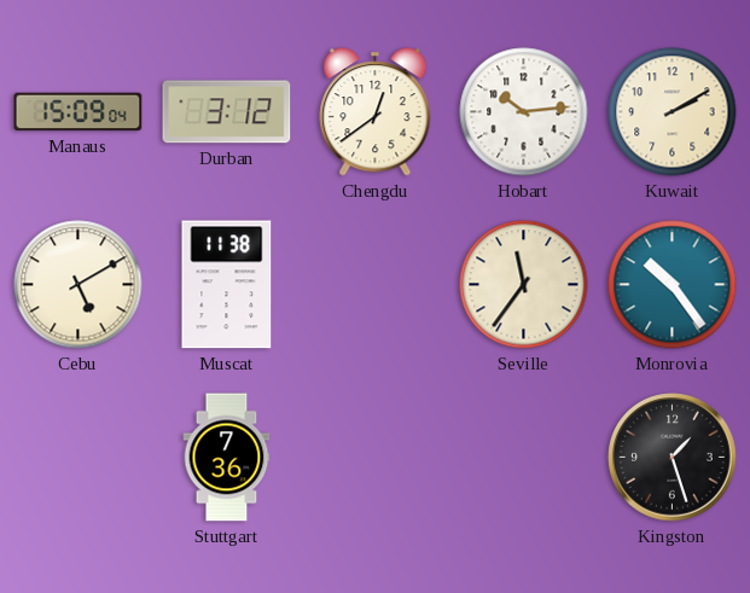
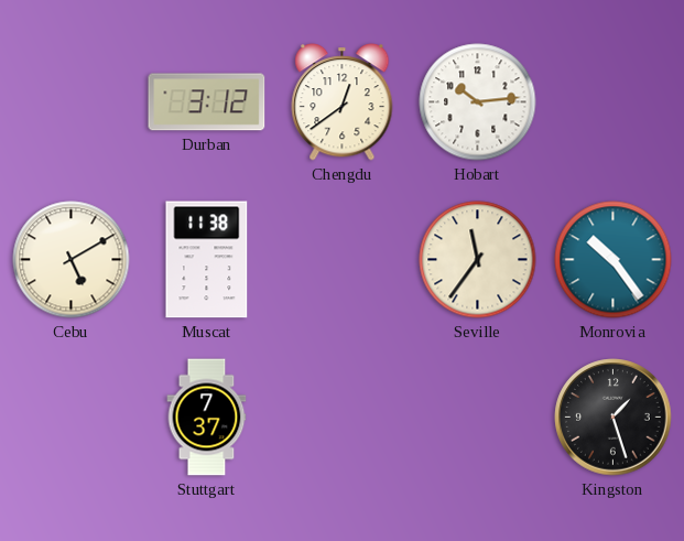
Manaus: 15:09 -> none (79, 112)
Kuwait: 2:10 -> none (673, 112)
Stuttgart: 7:36 -> 7:37 (207, 418)
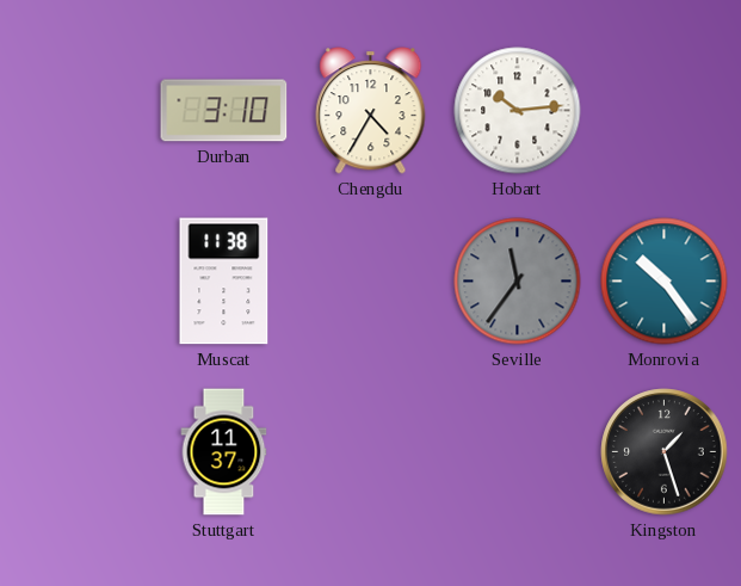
Durban: 3:12 -> 3:10 (224, 111)
Chengdu: 12:39 -> 4:35 (371, 111)
Cebu: 5:10 -> none (72, 260)
Seville dial: cream -> grey (518, 282)
Stuttgart: 7:37 -> 11:37 (224, 452)
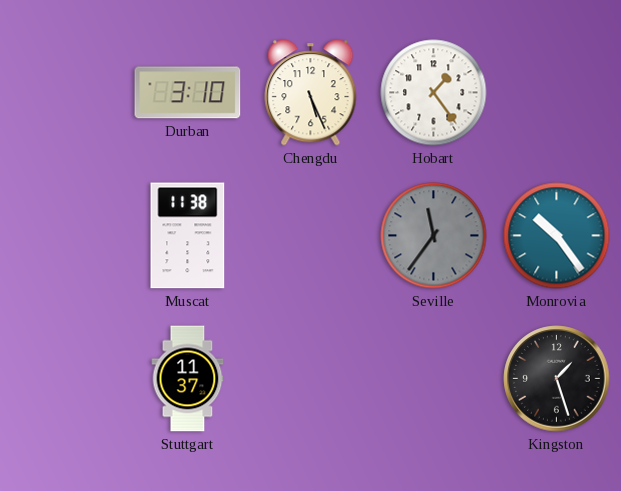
Chengdu: 4:35 -> 5:26 (311, 93)
Hobart: 10:14 -> 1:24 (434, 93)
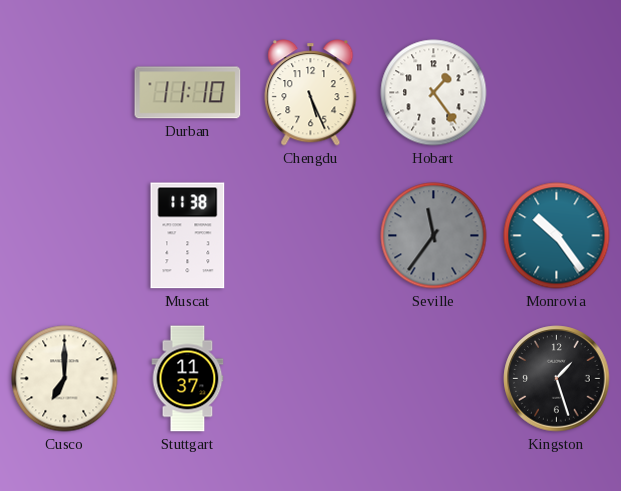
Durban: 3:10 -> 11:10 (188, 93)
Cusco: none -> 7:00 (65, 379)
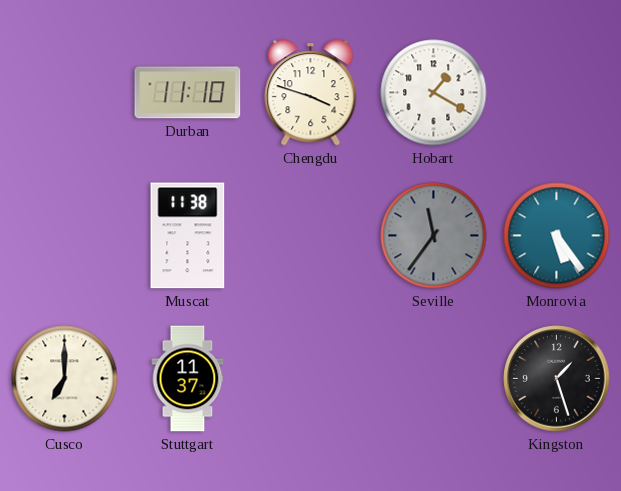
Chengdu: 5:26 -> 3:48 (311, 93)
Hobart: 1:24 -> 1:20 (434, 93)
Monrovia: 10:24 -> 5:24 (557, 236)
